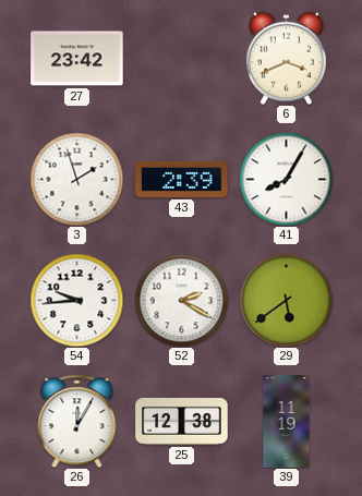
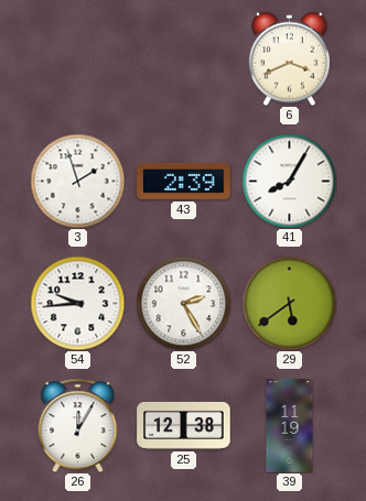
27: 23:42 -> none (77, 59)
52: 2:20 -> 2:25 (183, 303)
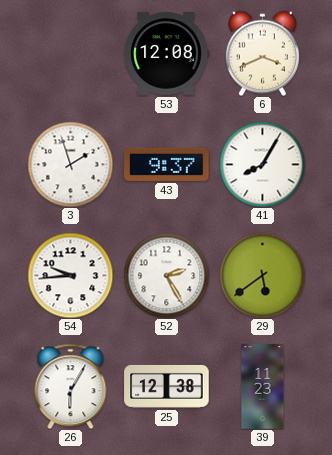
53: none -> 12:08 (166, 54)
43: 2:39 -> 9:37 (167, 164)
26: 12:05 -> 6:05 (71, 386)
39: 11:19 -> 11:23 (263, 387)
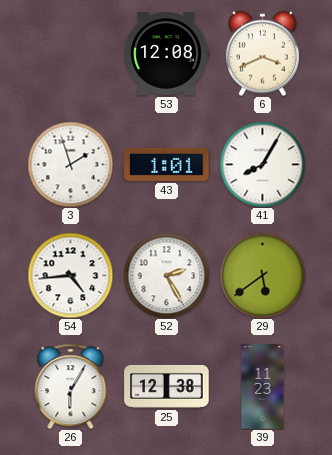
43: 9:37 -> 1:01 (167, 164)
54: 9:44 -> 4:44 (70, 275)
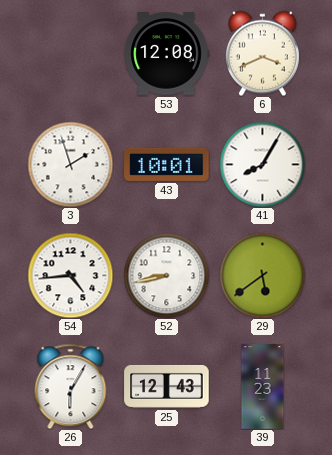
43: 1:01 -> 10:01 (167, 164)
52: 2:25 -> 8:43 (166, 275)
25: 12:38 -> 12:43 (167, 386)
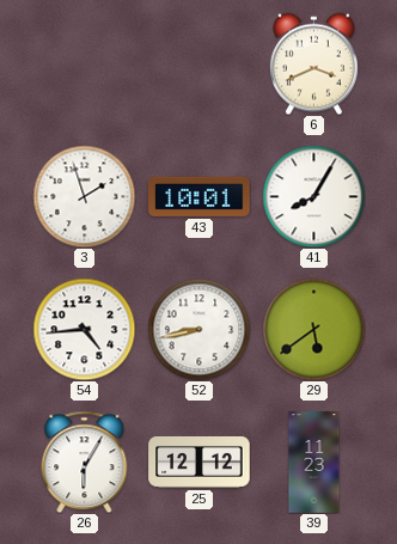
53: 12:08 -> none (166, 54)
25: 12:43 -> 12:12 (200, 462)
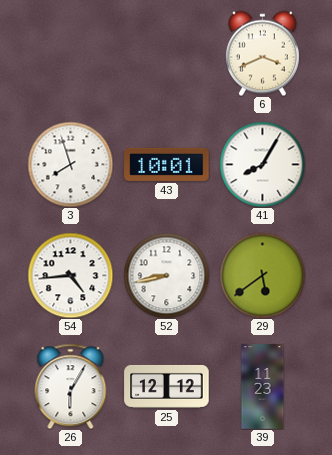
3: 1:57 -> 7:57 (70, 164)
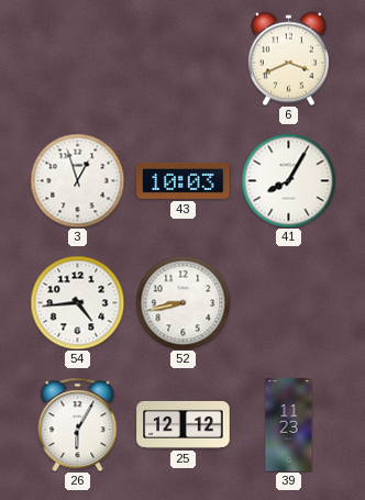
3: 7:57 -> 12:57 (77, 180)
43: 10:01 -> 10:03 (184, 180)
29: 5:39 -> none (262, 275)
